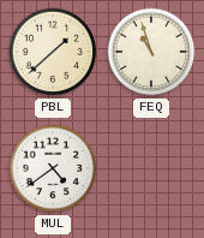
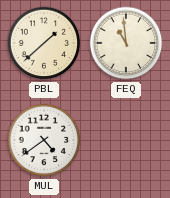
FEQ: 10:57 -> 10:59 (126, 43)
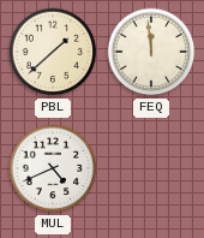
FEQ: 10:59 -> 11:59 (151, 52)
MUL: 4:39 -> 4:41 (53, 168)
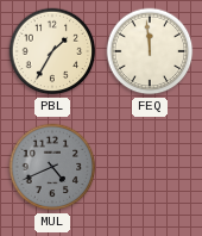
PBL: 1:38 -> 1:35 (52, 51)
MUL dial: white -> grey (52, 167)
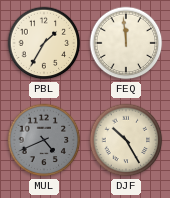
DJF: none -> 10:25 (126, 140)
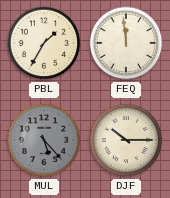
MUL: 4:41 -> 5:23 (44, 140)
DJF: 10:25 -> 10:15 (126, 140)
